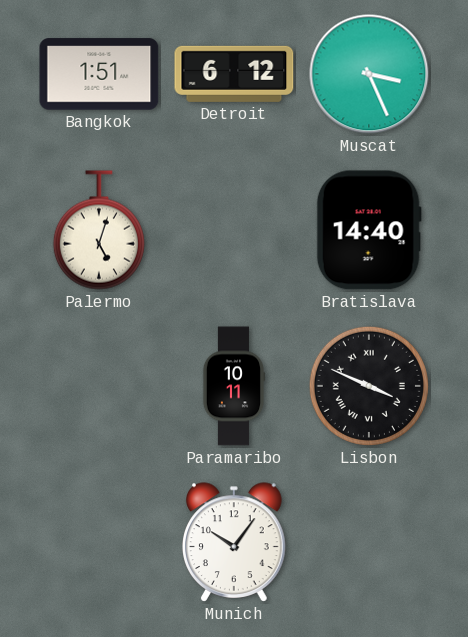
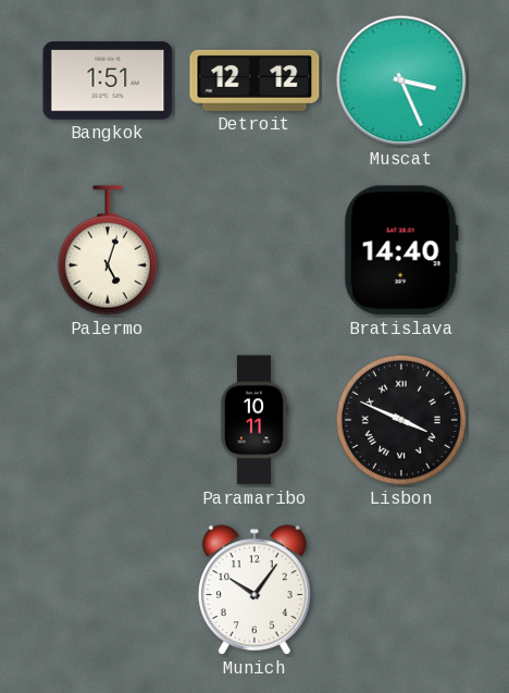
Detroit: 6:12 -> 12:12 (254, 81)
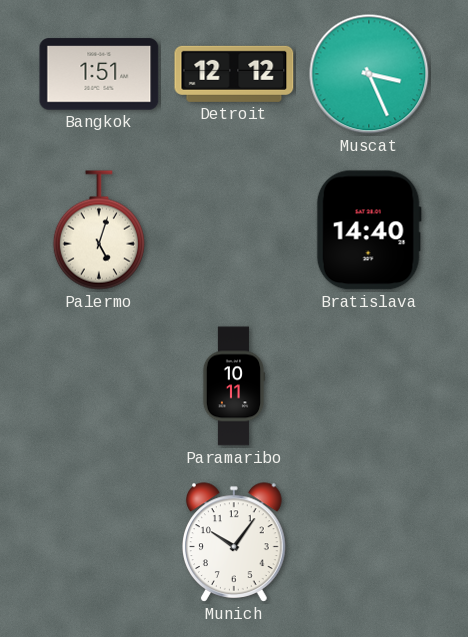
Lisbon: 3:49 -> none (401, 420)
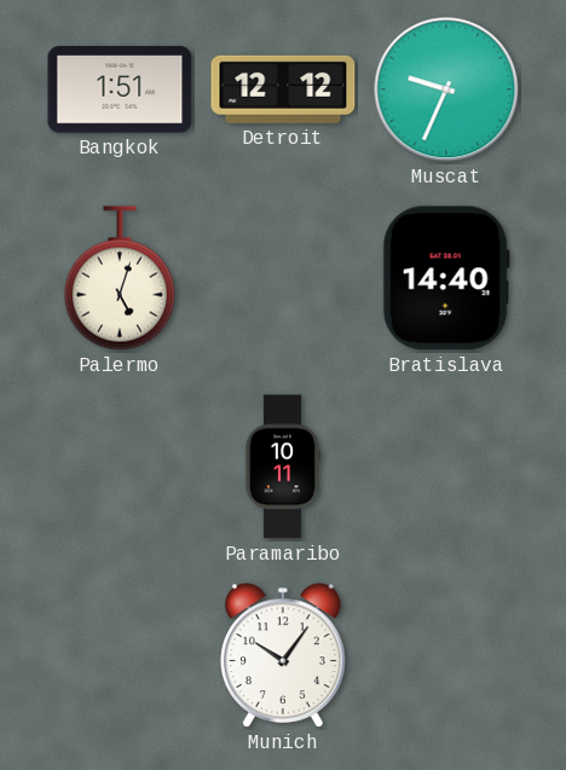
Muscat: 3:26 -> 9:34 (446, 89)
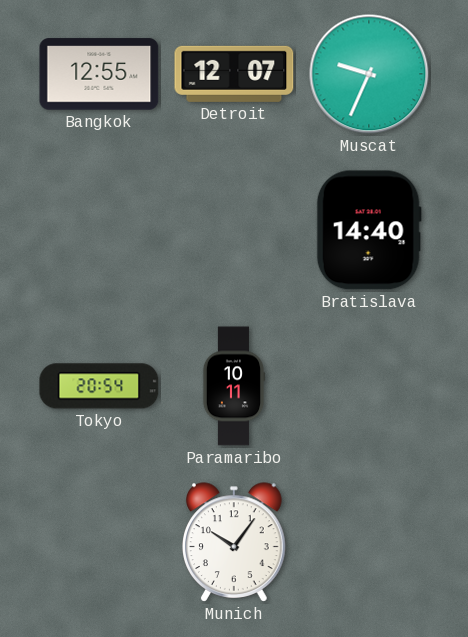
Bangkok: 1:51 -> 12:55 (99, 74)
Detroit: 12:12 -> 12:07 (234, 74)
Palermo: 5:03 -> none (120, 278)
Tokyo: none -> 20:54 (99, 386)
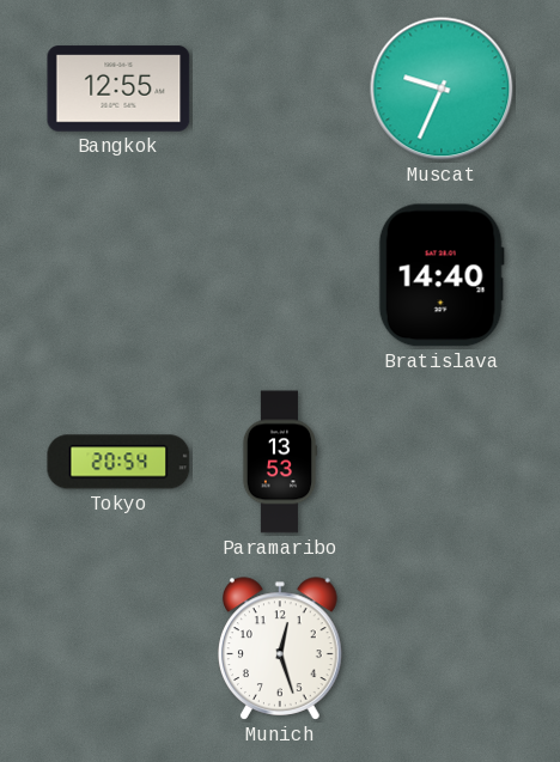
Detroit: 12:07 -> none (234, 74)
Paramaribo: 10:11 -> 13:53 (280, 462)
Munich: 10:06 -> 12:27 (281, 648)
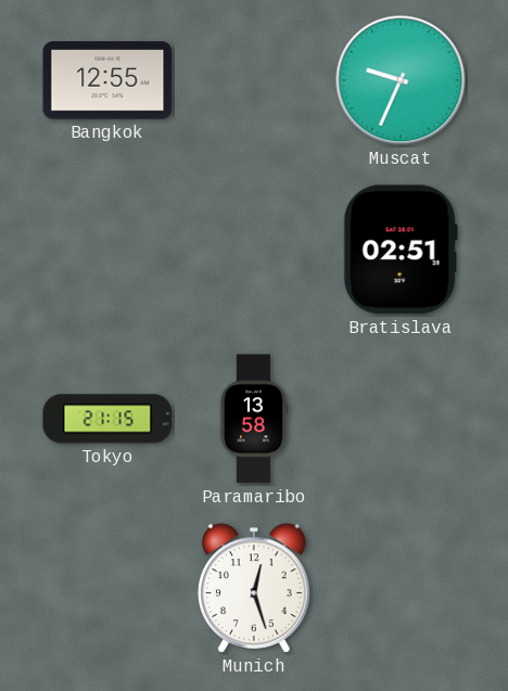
Bratislava: 14:40 -> 02:51 (401, 249)
Tokyo: 20:54 -> 21:15 (107, 419)
Paramaribo: 13:53 -> 13:58 (254, 419)
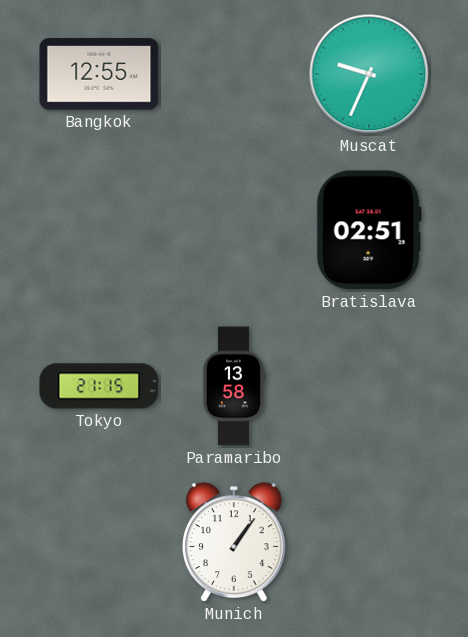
Munich: 12:27 -> 1:06 (235, 542)
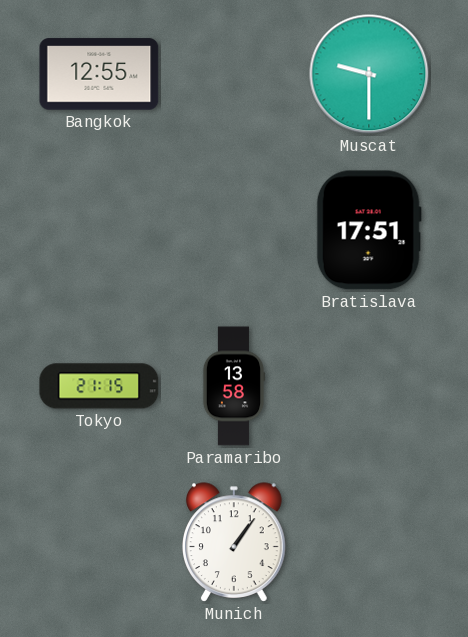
Muscat: 9:34 -> 9:30 (369, 74)
Bratislava: 02:51 -> 17:51 (369, 230)
